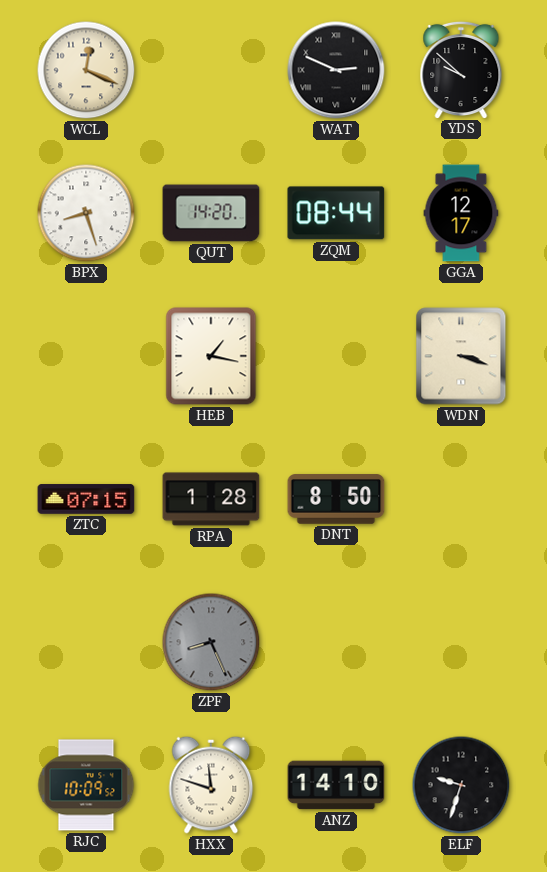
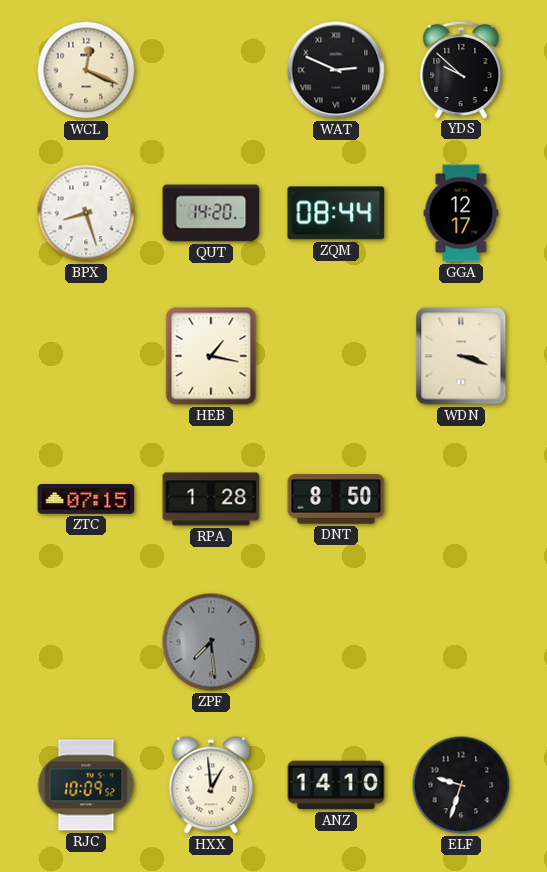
ZPF: 8:26 -> 7:29 (211, 642)
HXX: 11:48 -> 12:59 (211, 785)
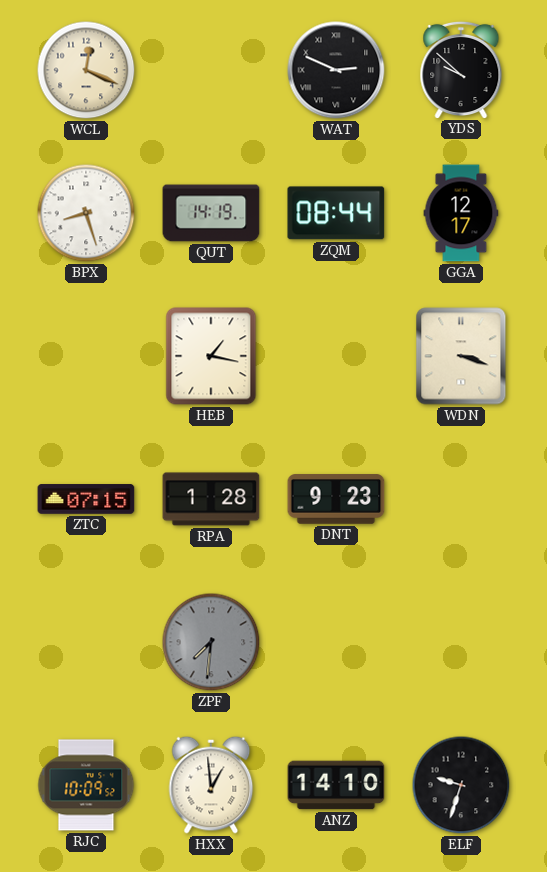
QUT: 14:20 -> 14:19 (211, 213)
DNT: 8:50 -> 9:23 (336, 499)
ZPF: 7:29 -> 7:31 (211, 642)
